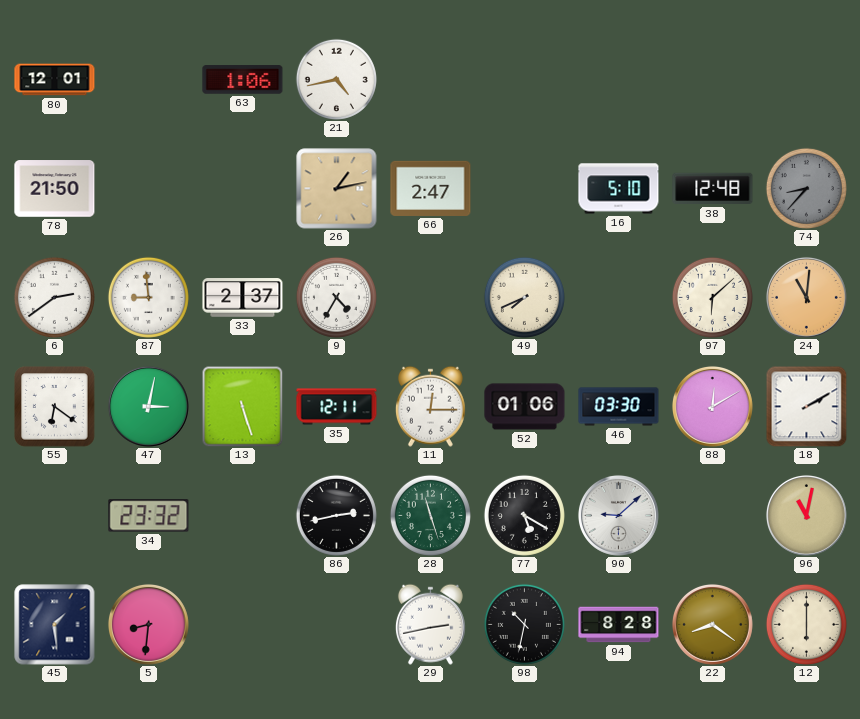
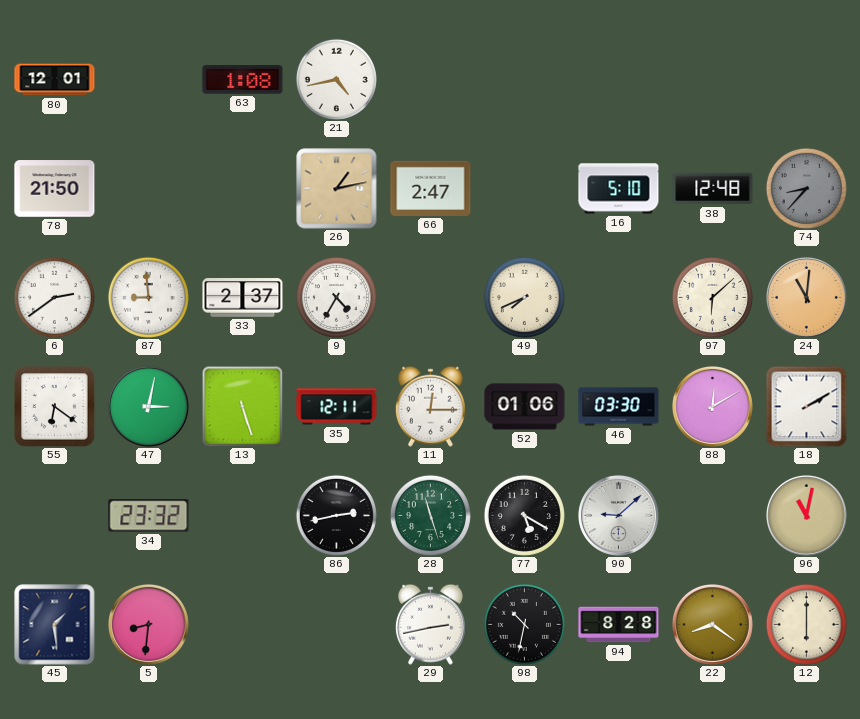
63: 1:06 -> 1:08 (243, 80)
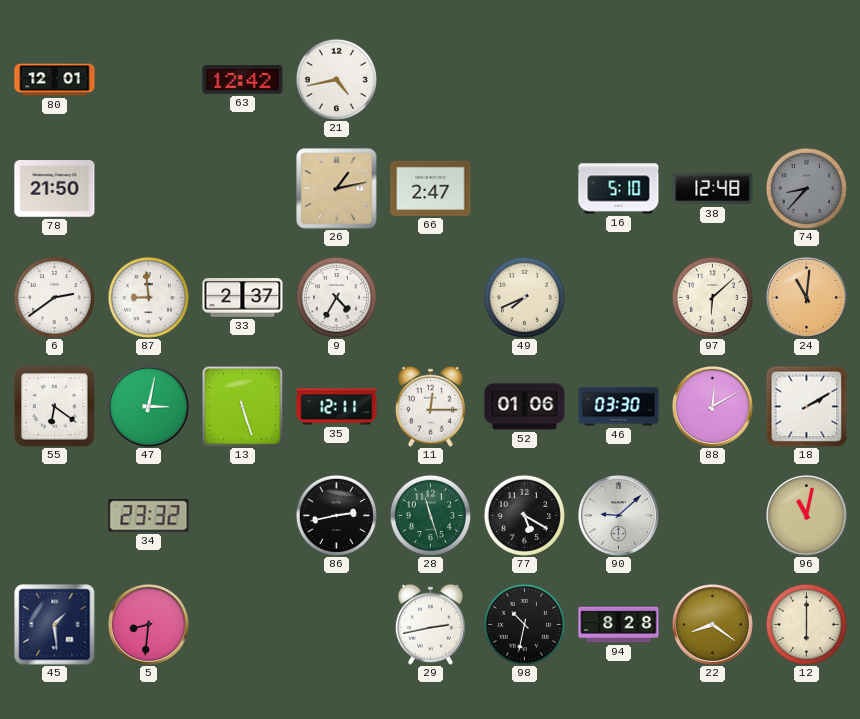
63: 1:08 -> 12:42 (243, 80)
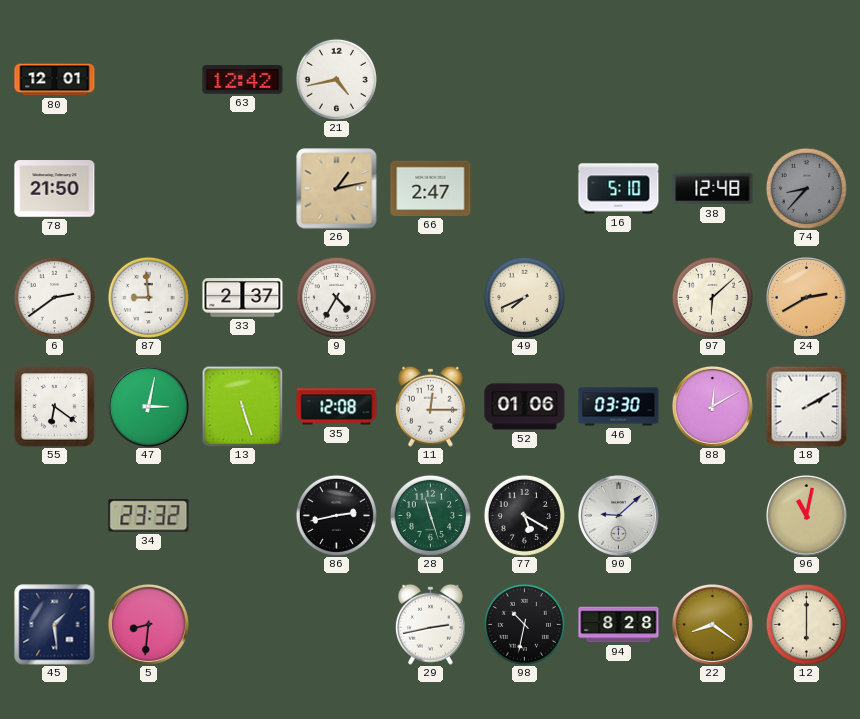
24: 11:01 -> 2:40 (806, 297)
35: 12:11 -> 12:08 (337, 407)
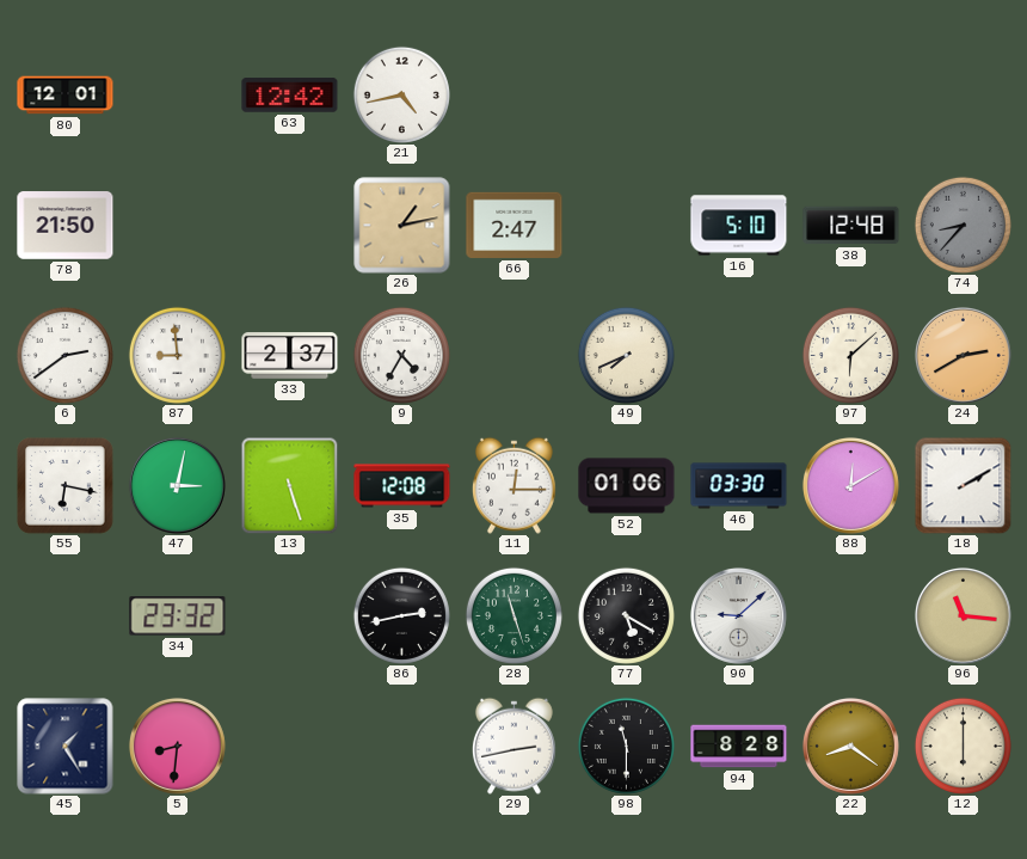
55: 6:21 -> 6:17 (66, 486)
96: 11:02 -> 11:16 (963, 615)
45: 1:29 -> 1:25 (66, 747)
98: 10:32 -> 11:30 (626, 746)
